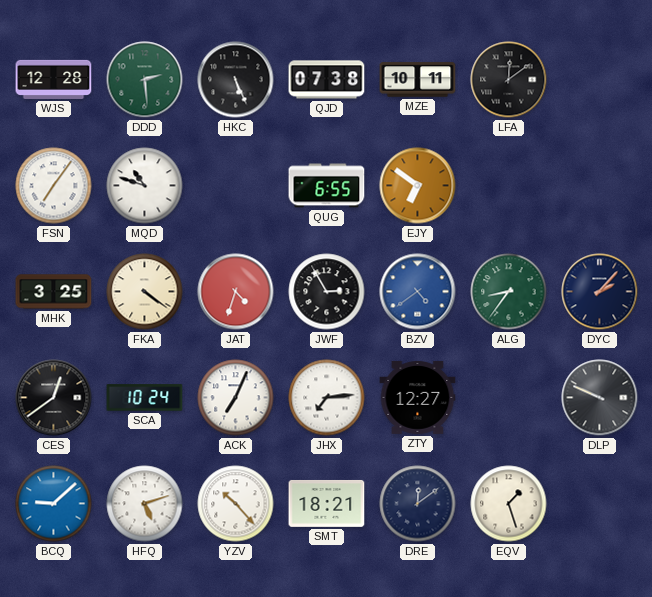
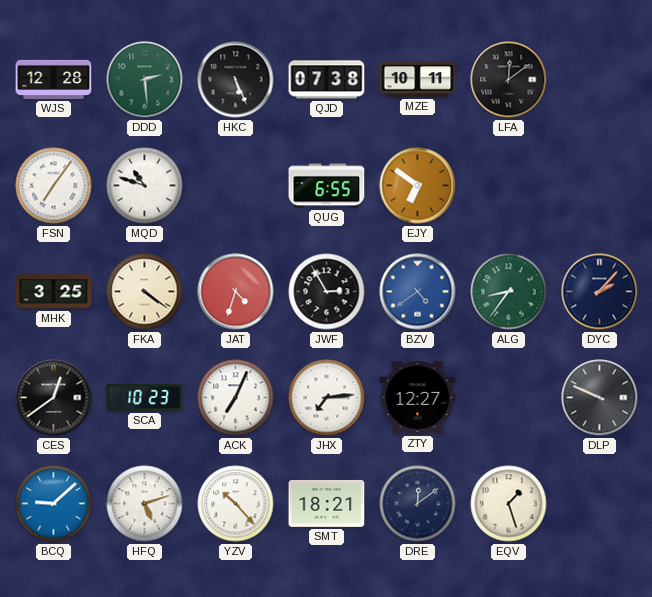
SCA: 10:24 -> 10:23 (145, 398)
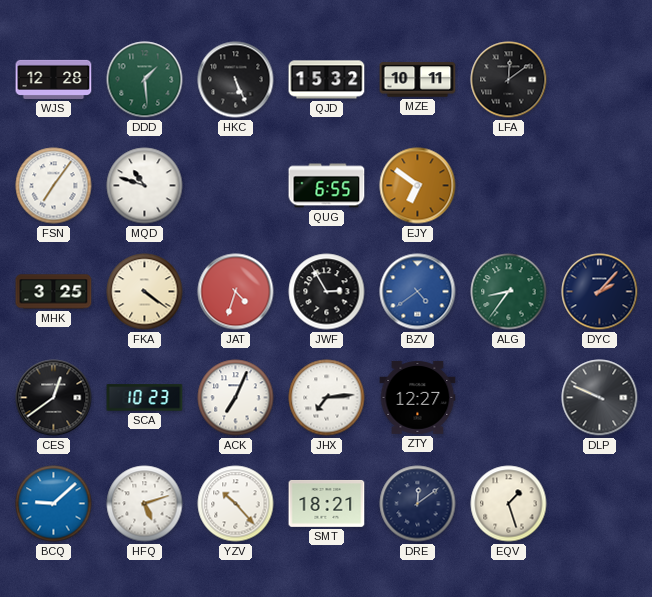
DDD: 2:29 -> 1:29 (145, 80)
QJD: 07:38 -> 15:32 (327, 80)
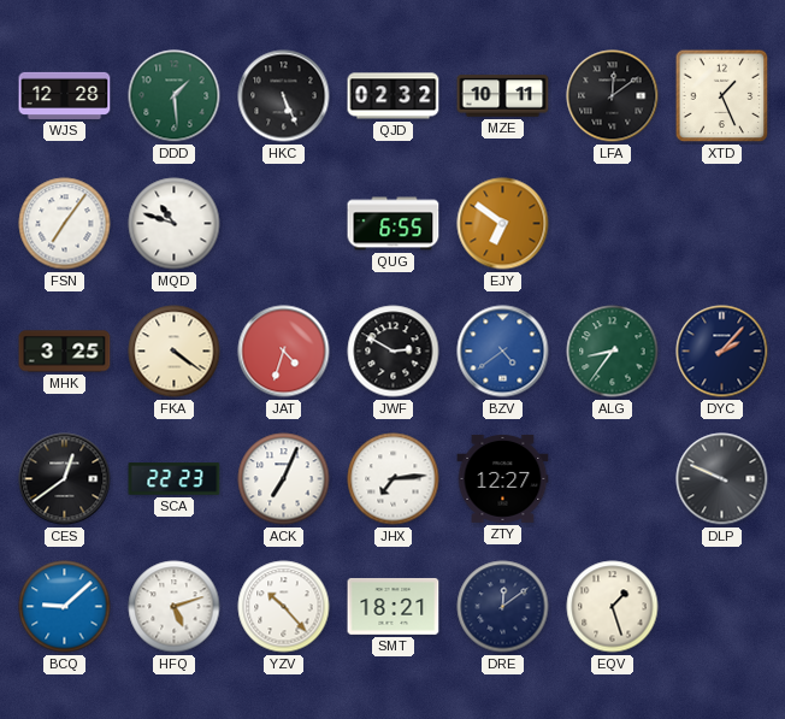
QJD: 15:32 -> 02:32 (394, 96)
XTD: none -> 1:26 (722, 96)
JWF: 2:55 -> 2:50 (394, 352)
SCA: 10:23 -> 22:23 (175, 479)
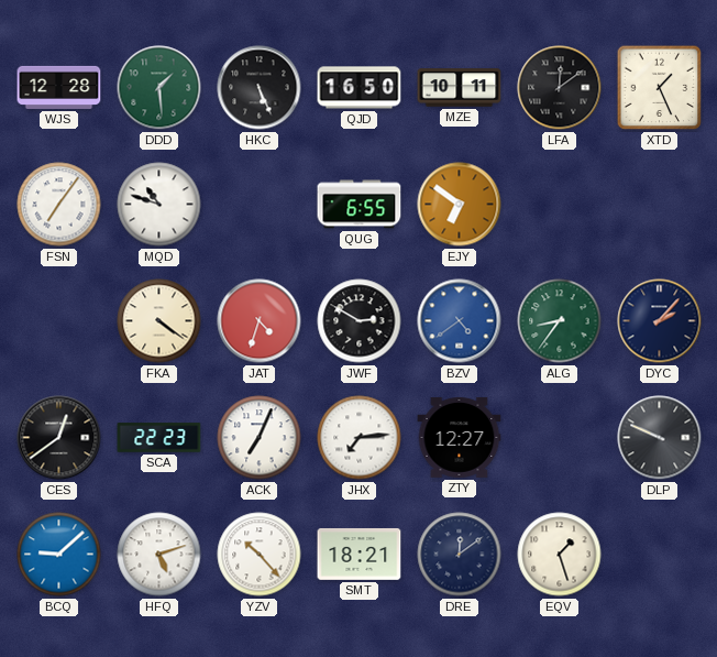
QJD: 02:32 -> 16:50 (360, 88)
MHK: 3:25 -> none (65, 352)
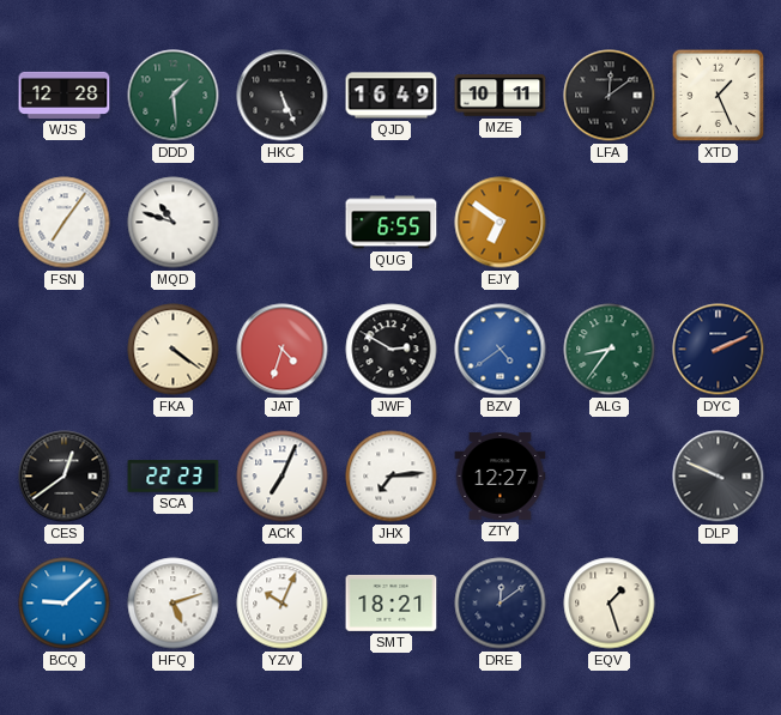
QJD: 16:50 -> 16:49 (392, 96)
DYC: 2:07 -> 2:11 (719, 350)
YZV: 10:23 -> 10:04 (283, 604)
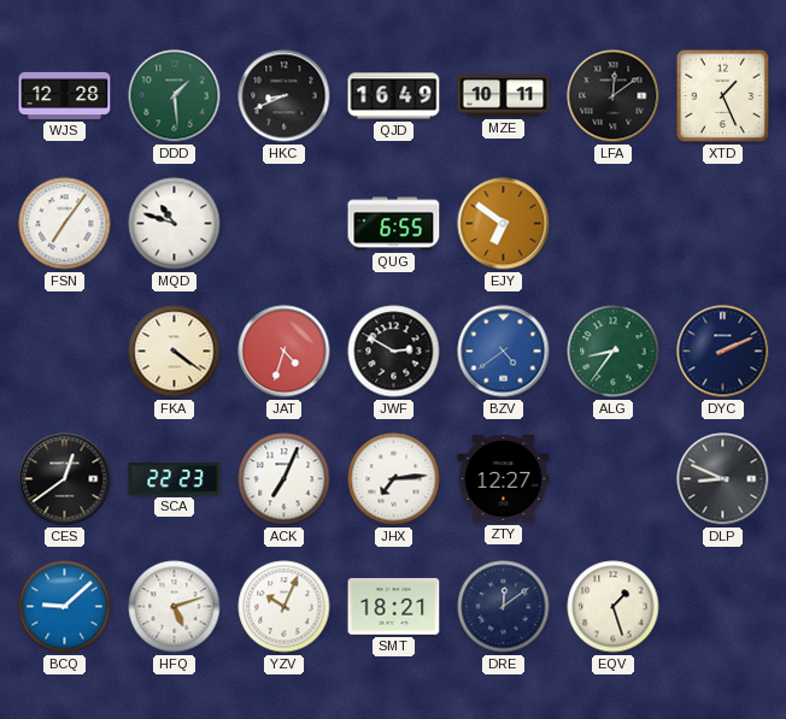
HKC: 5:26 -> 8:41 (285, 96)
DLP: 9:49 -> 8:49 (723, 479)
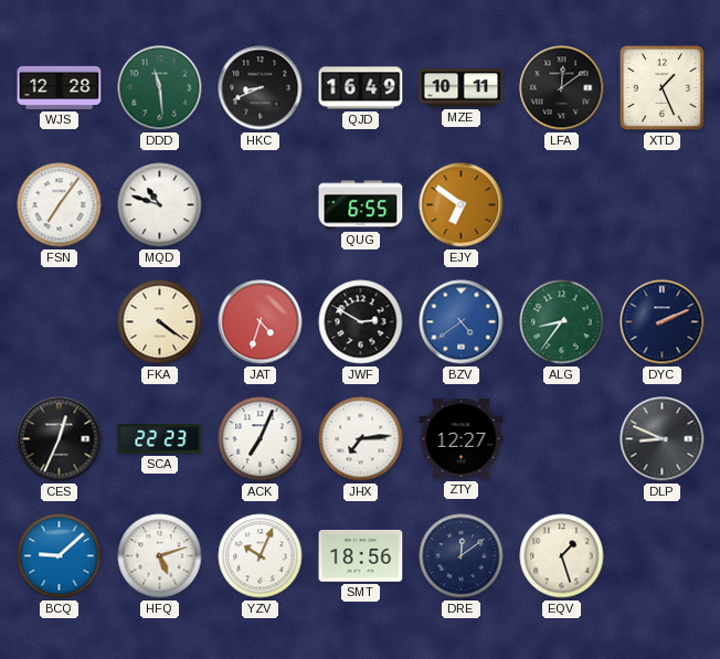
DDD: 1:29 -> 11:29 (160, 88)
CES: 12:39 -> 12:34 (60, 439)
SMT: 18:21 -> 18:56 (361, 556)
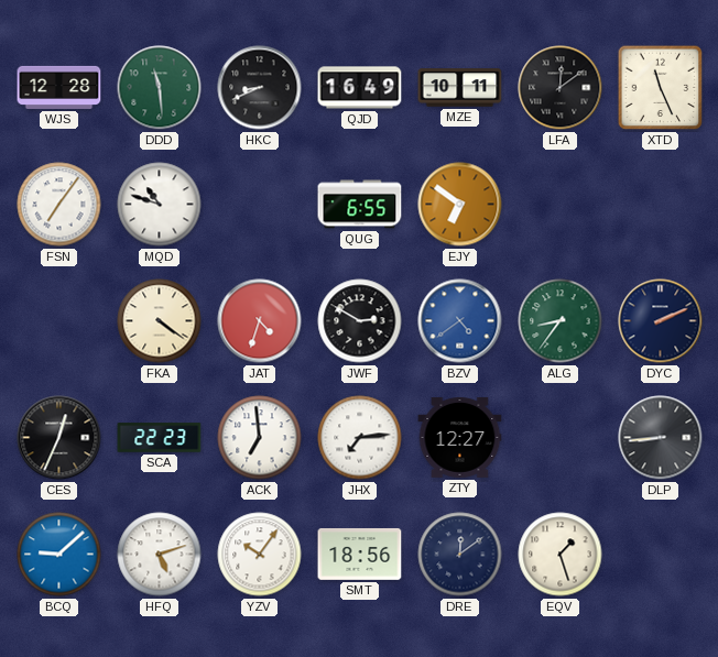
XTD: 1:26 -> 11:26 (661, 88)
ACK: 7:04 -> 6:59 (260, 438)
DLP: 8:49 -> 8:44 (661, 438)
YZV: 10:04 -> 10:06 (260, 555)
